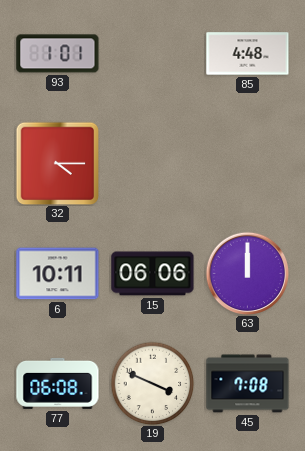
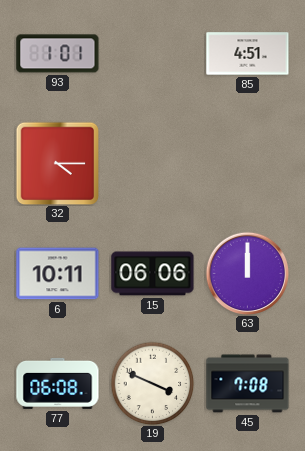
85: 4:48 -> 4:51 (248, 54)
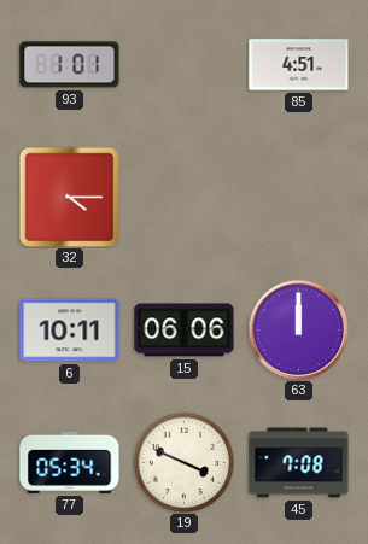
77: 06:08 -> 05:34 (70, 462)
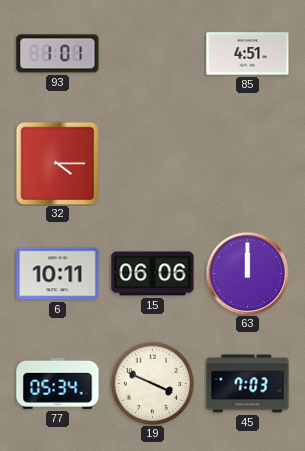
45: 7:08 -> 7:03 (248, 384)
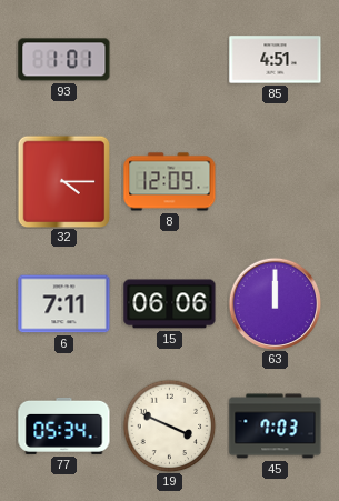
8: none -> 12:09 (170, 182)
6: 10:11 -> 7:11 (64, 304)
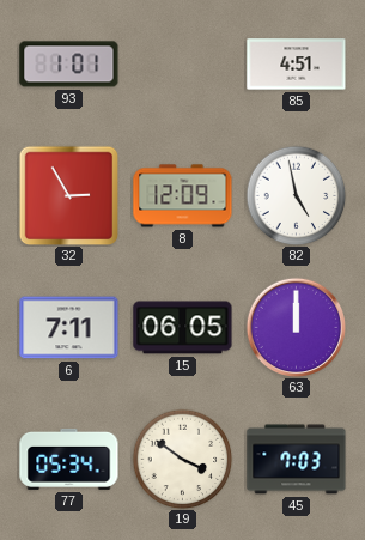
32: 4:15 -> 2:55 (68, 195)
82: none -> 4:58 (296, 195)
15: 06:06 -> 06:05 (183, 328)
19: 3:49 -> 3:51 (182, 459)
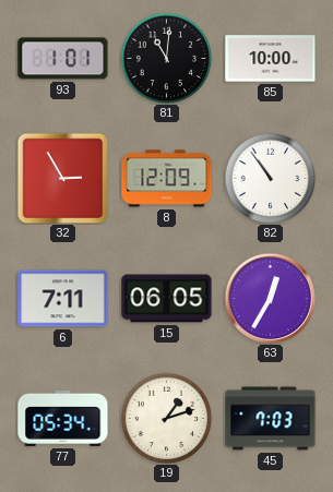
81: none -> 11:01 (166, 58)
85: 4:51 -> 10:00 (271, 59)
82: 4:58 -> 10:54 (270, 178)
63: 12:00 -> 12:35 (270, 298)
19: 3:51 -> 1:12 (166, 418)
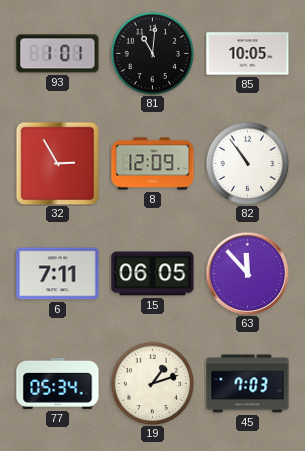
85: 10:00 -> 10:05 (248, 54)
63: 12:35 -> 11:53 (247, 273)
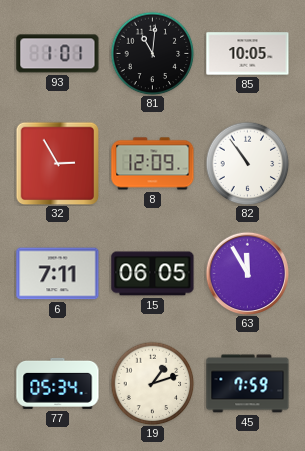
63: 11:53 -> 11:55 (247, 273)
45: 7:03 -> 7:59 (248, 384)
